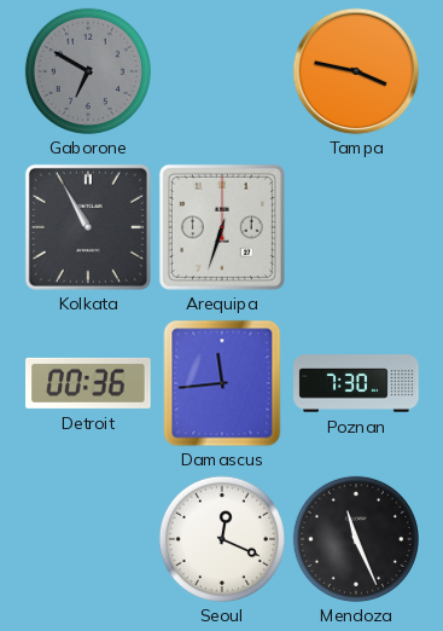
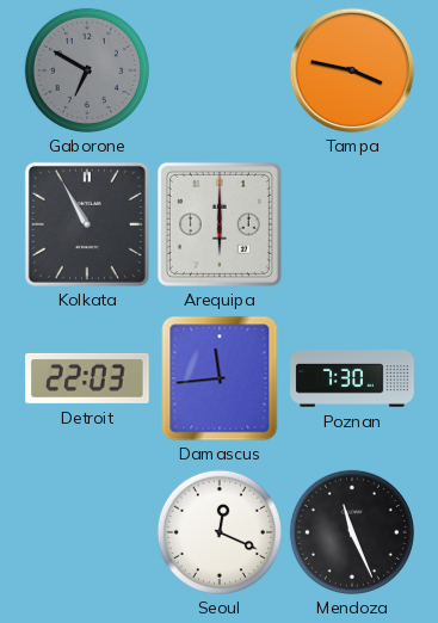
Arequipa: 6:33 -> 6:00 (220, 224)
Detroit: 00:36 -> 22:03 (87, 378)
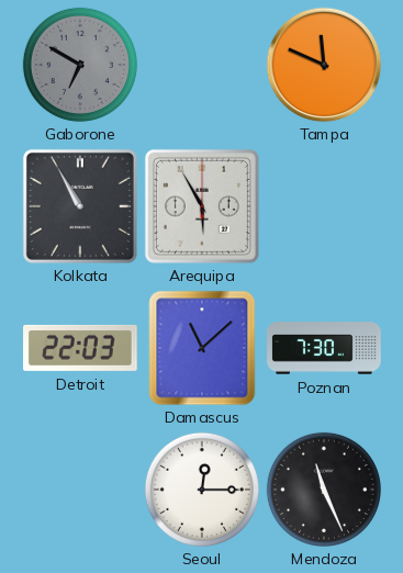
Tampa: 3:47 -> 11:49 (324, 65)
Arequipa: 6:00 -> 5:55 (202, 206)
Damascus: 11:44 -> 11:08 (202, 348)
Seoul: 12:19 -> 12:15 (202, 490)
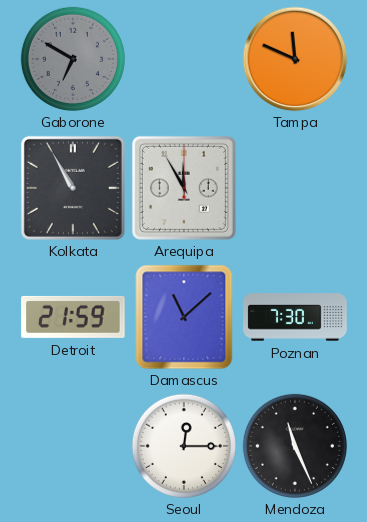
Arequipa: 5:55 -> 11:55 (184, 188)
Detroit: 22:03 -> 21:59 (73, 317)
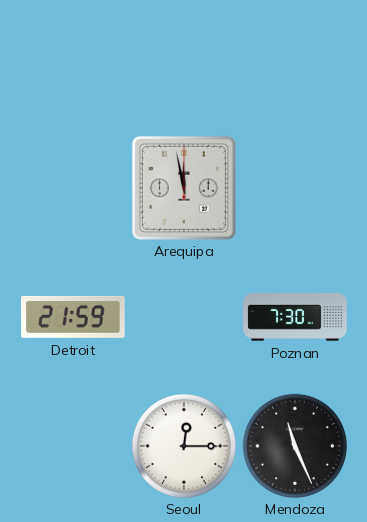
Gaborone: 6:50 -> none (73, 59)
Tampa: 11:49 -> none (295, 59)
Kolkata: 10:55 -> none (73, 188)
Arequipa: 11:55 -> 11:58 (184, 188)
Damascus: 11:08 -> none (184, 317)
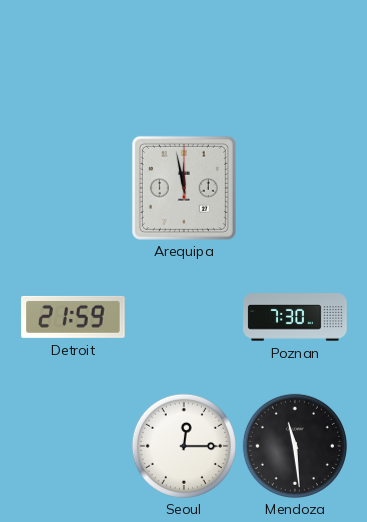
Mendoza: 11:26 -> 11:29 (295, 446)
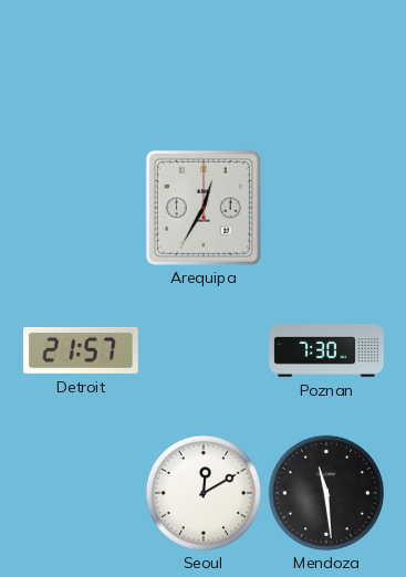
Arequipa: 11:58 -> 12:35 (204, 208)
Detroit: 21:59 -> 21:57 (81, 350)
Seoul: 12:15 -> 12:10 (204, 493)
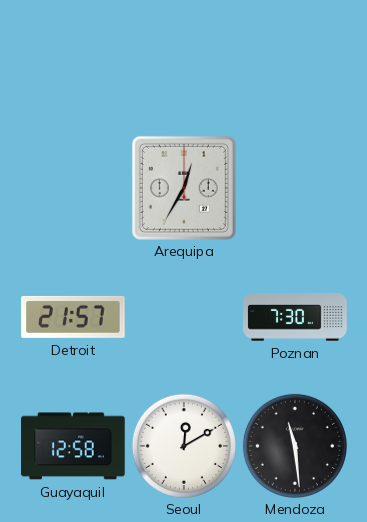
Guayaquil: none -> 12:58 (73, 446)
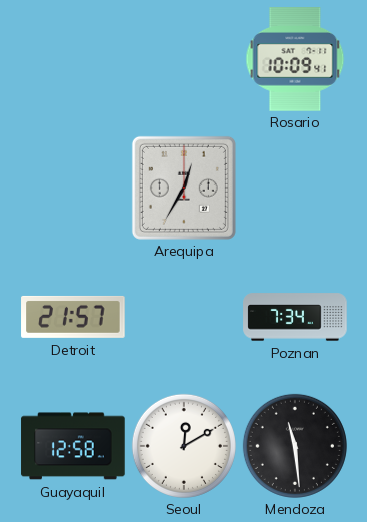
Rosario: none -> 10:09 (295, 59)
Poznan: 7:30 -> 7:34 (295, 317)
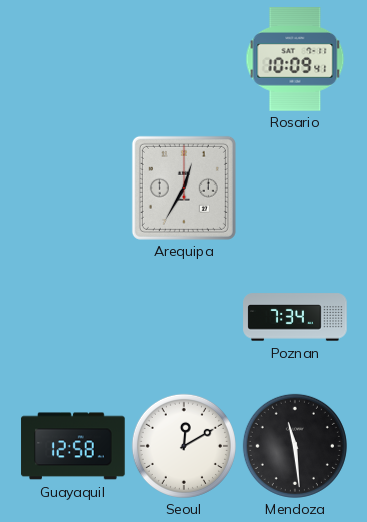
Detroit: 21:57 -> none (73, 317)
